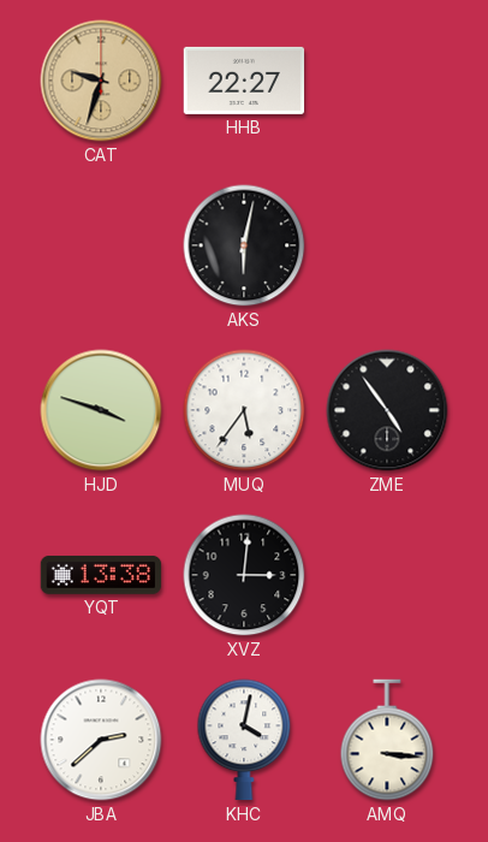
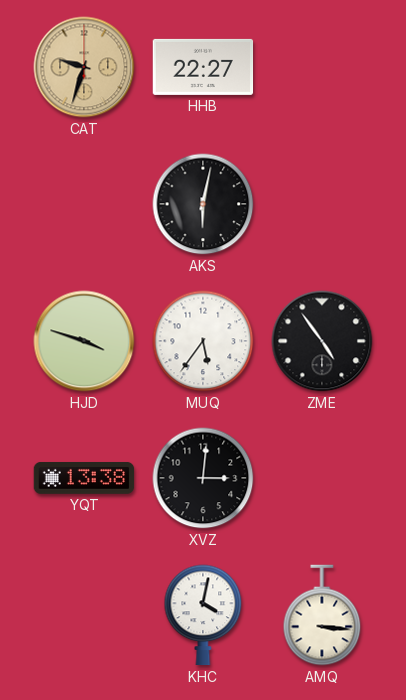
JBA: 2:38 -> none (101, 740)
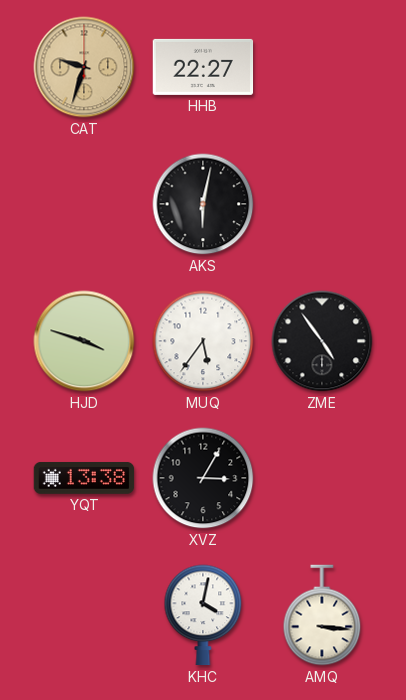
XVZ: 3:01 -> 3:05 (203, 478)
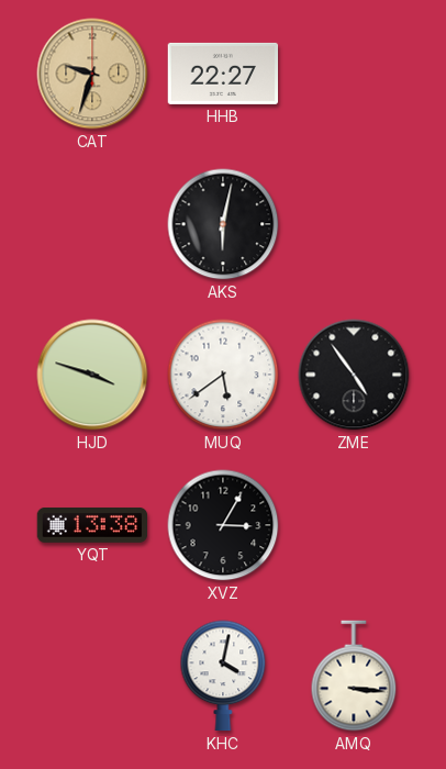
MUQ: 5:36 -> 5:39 (223, 375)
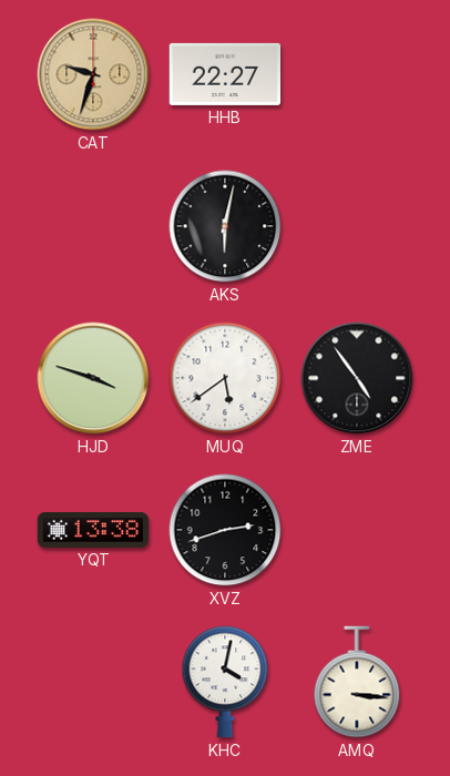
XVZ: 3:05 -> 2:42 (225, 530)
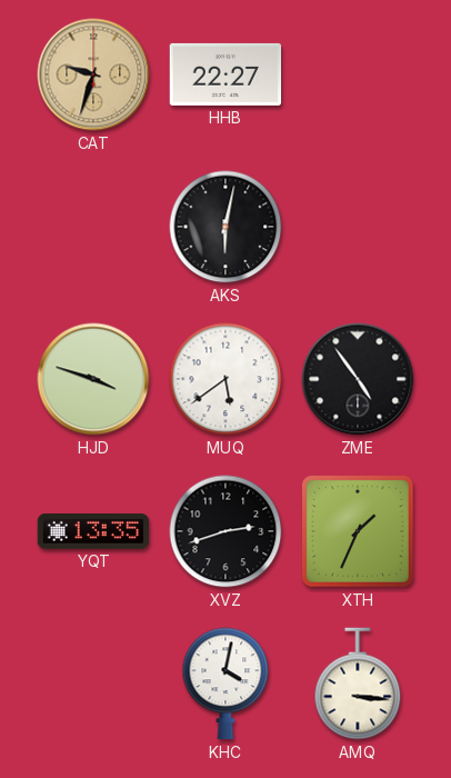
YQT: 13:38 -> 13:35 (93, 531)
XTH: none -> 1:34 (358, 531)
